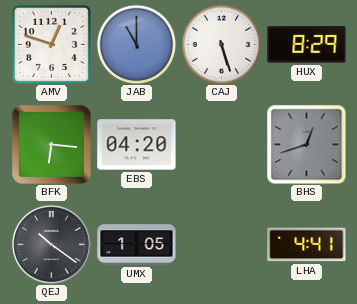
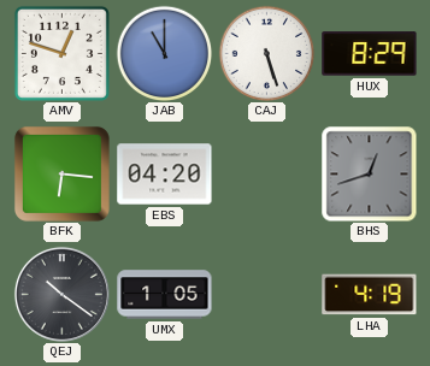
LHA: 4:41 -> 4:19 (370, 295)
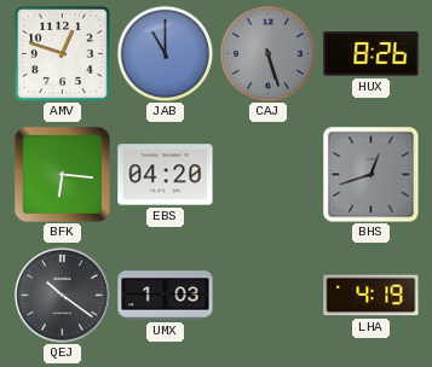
CAJ dial: white -> grey (267, 53)
HUX: 8:29 -> 8:26 (371, 54)
UMX: 1:05 -> 1:03 (166, 296)
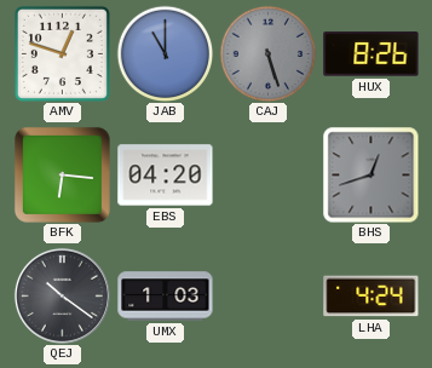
LHA: 4:19 -> 4:24 (371, 297)
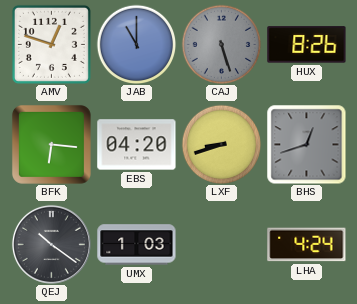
LXF: none -> 8:42 (221, 144)
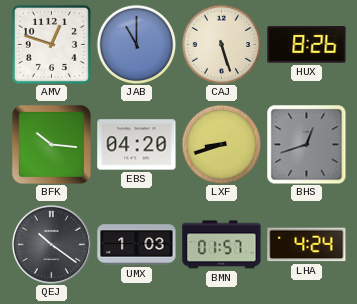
CAJ dial: grey -> cream (221, 44)
BFK: 6:16 -> 10:16 (51, 144)
BMN: none -> 01:57 (222, 245)
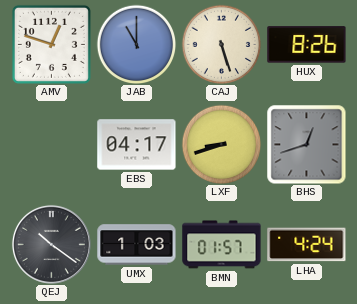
BFK: 10:16 -> none (51, 144)
EBS: 04:20 -> 04:17 (137, 145)
